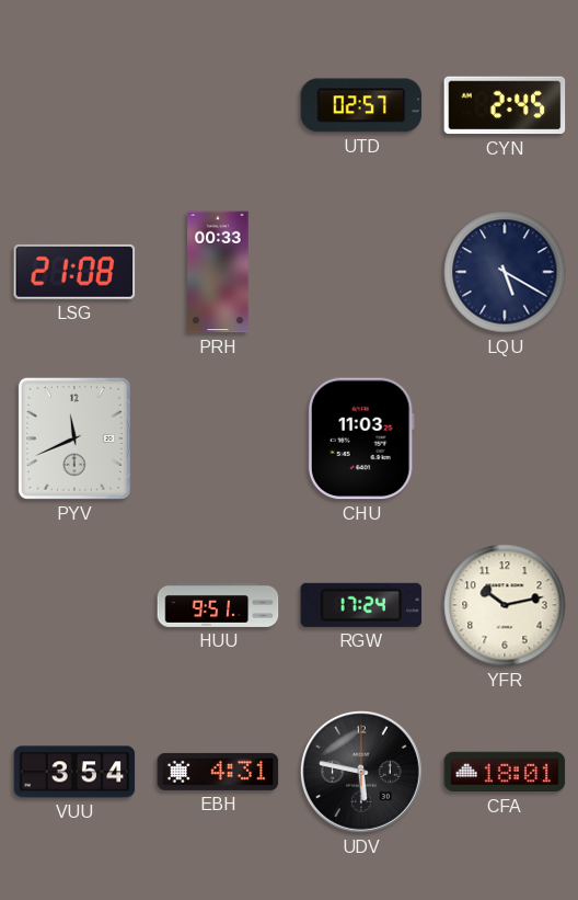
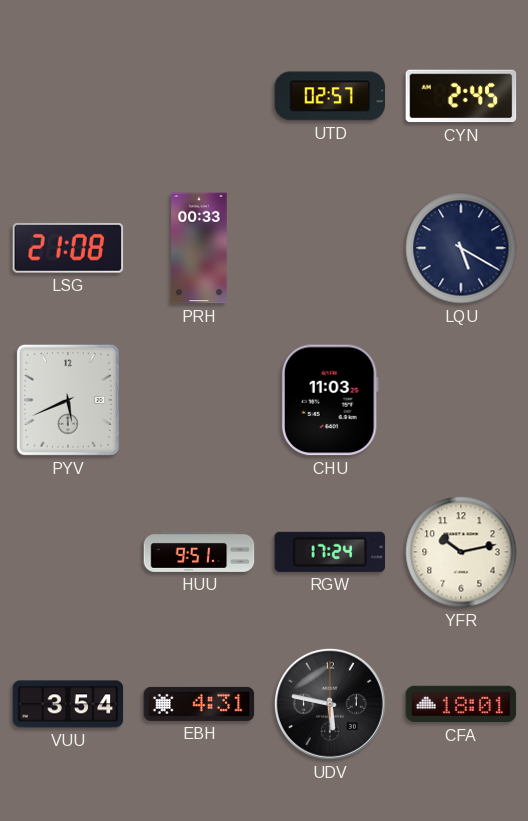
PYV: 11:41 -> 5:41 (68, 400)
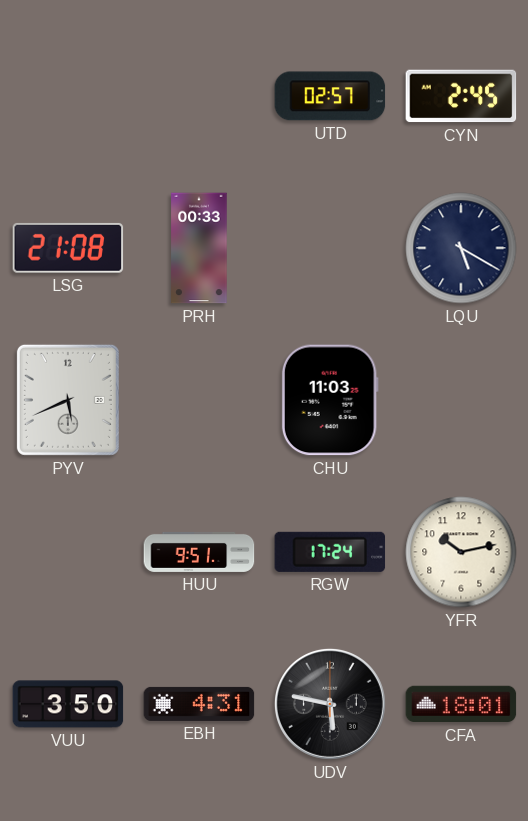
VUU: 3:54 -> 3:50 (68, 704)
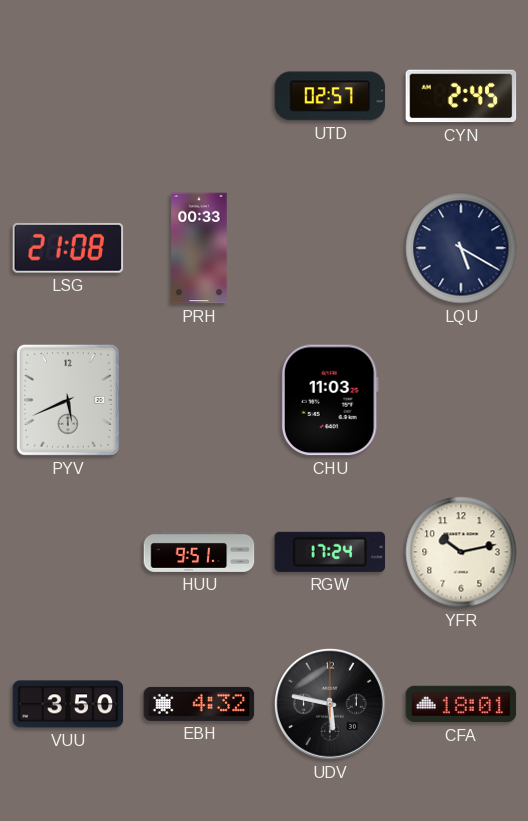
EBH: 4:31 -> 4:32 (199, 704)
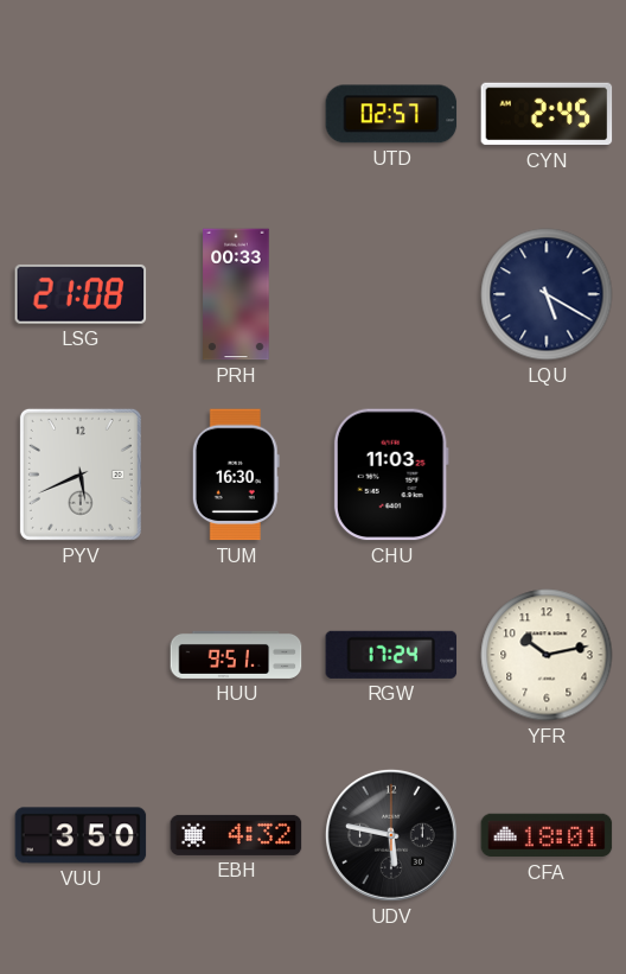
TUM: none -> 16:30 (236, 475)
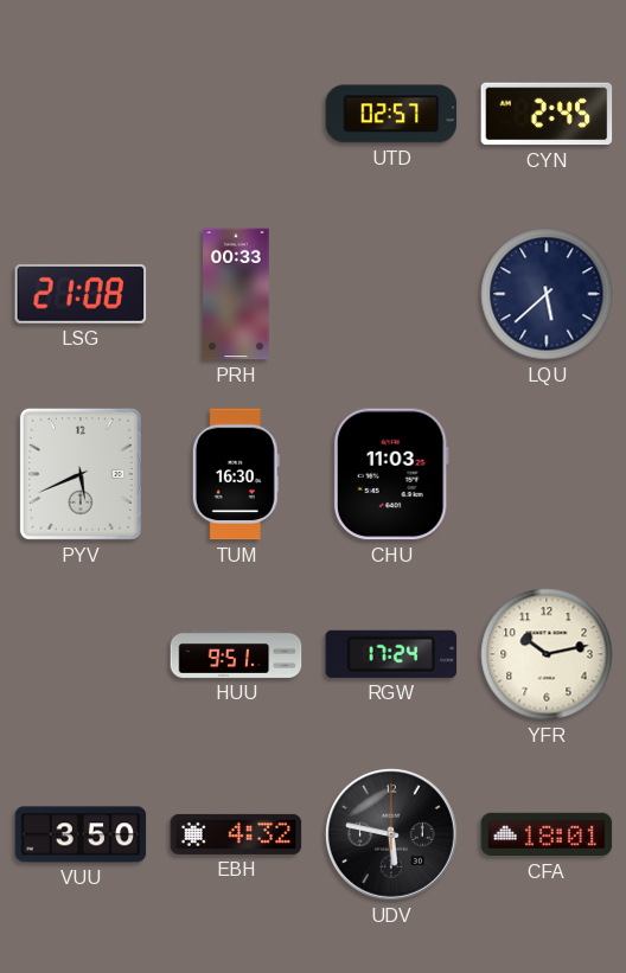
LQU: 5:20 -> 5:38 (547, 294)
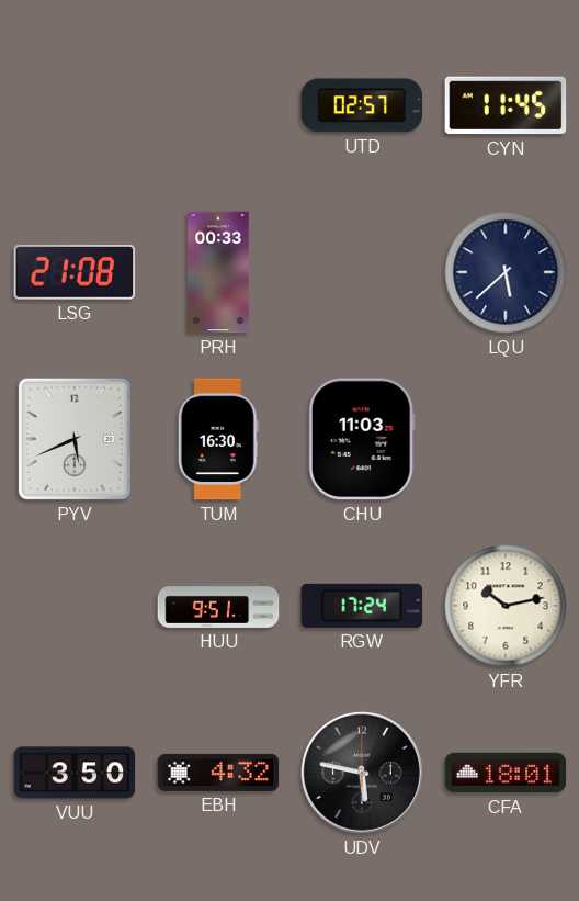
CYN: 2:45 -> 11:45 (506, 105)
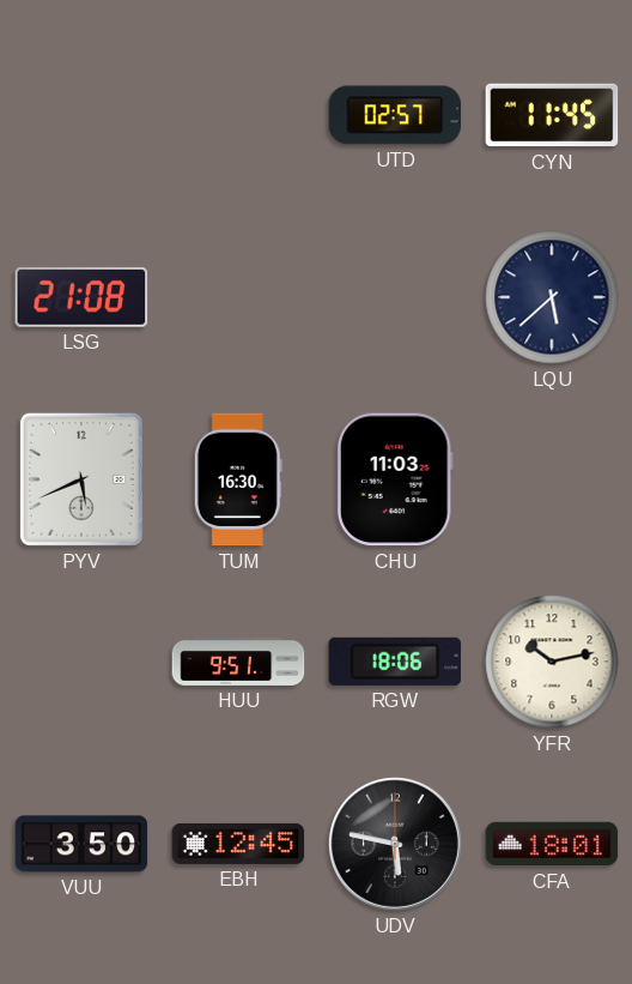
PRH: 00:33 -> none (218, 272)
RGW: 17:24 -> 18:06 (395, 662)
EBH: 4:32 -> 12:45 (238, 844)
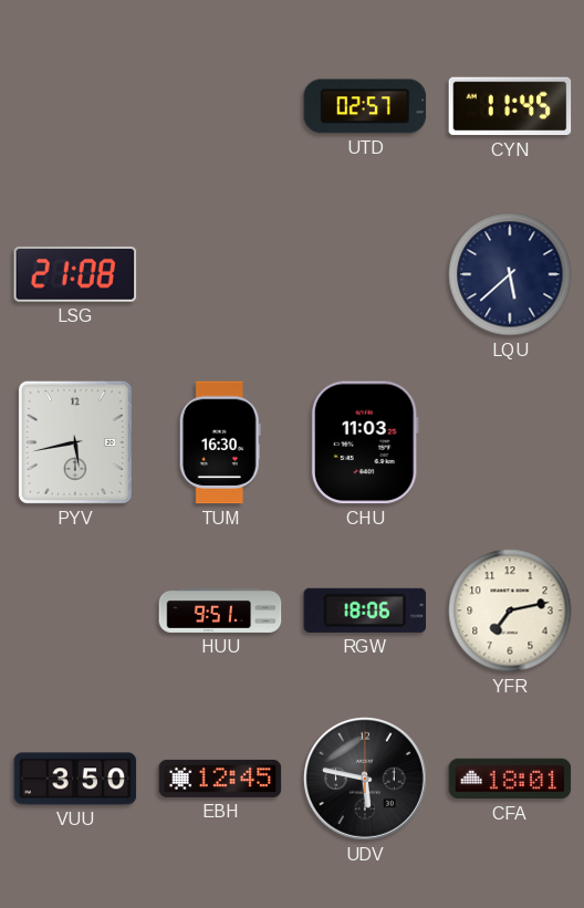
PYV: 5:41 -> 5:43 (75, 442)
YFR: 10:13 -> 7:13 (510, 610)
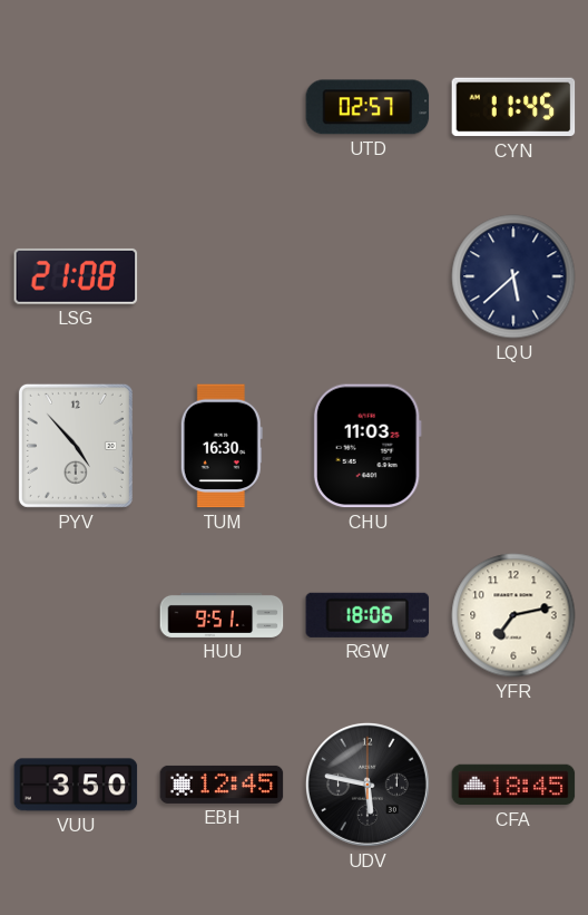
PYV: 5:43 -> 4:53 (76, 446)
CFA: 18:01 -> 18:45 (513, 785)
